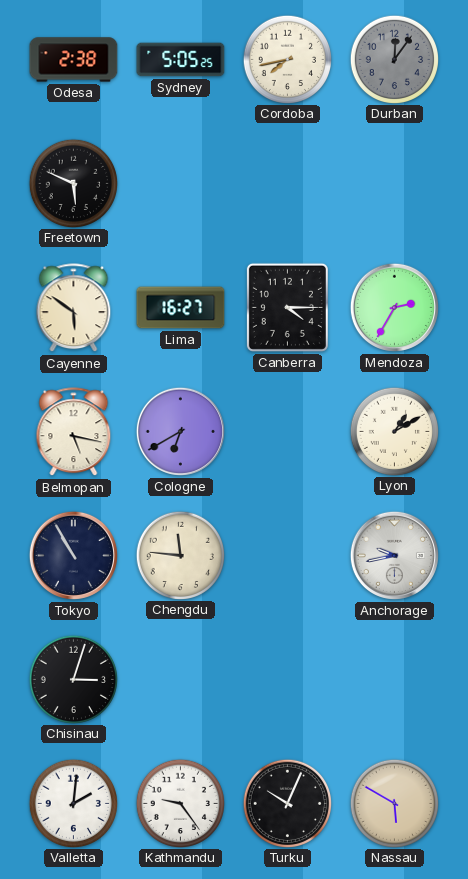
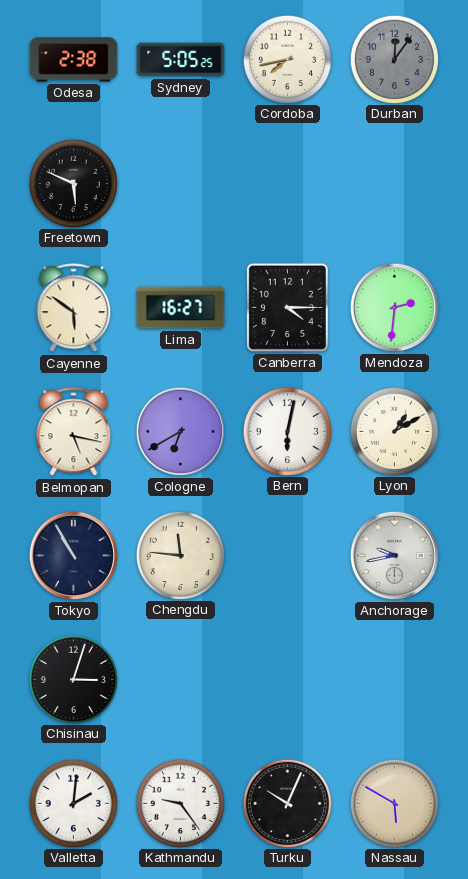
Mendoza: 2:35 -> 2:31 (394, 307)
Bern: none -> 6:02 (287, 431)
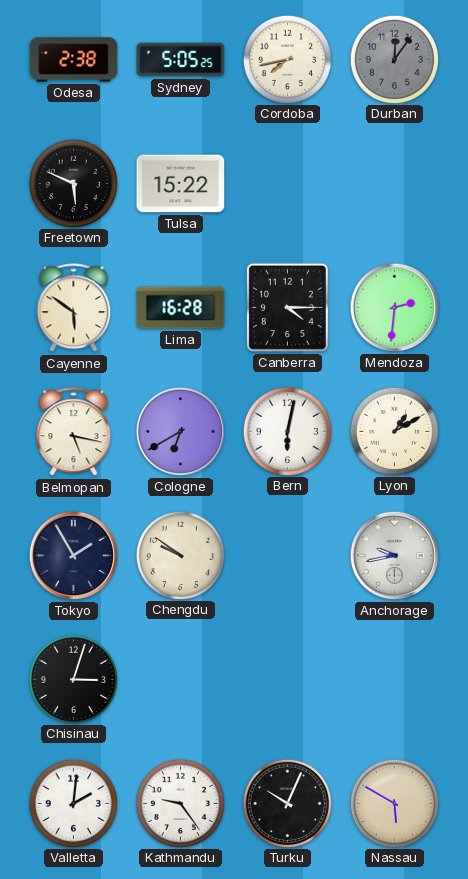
Tulsa: none -> 15:22 (181, 184)
Lima: 16:27 -> 16:28 (181, 308)
Tokyo: 10:55 -> 1:55 (73, 555)
Chengdu: 11:46 -> 9:51 (180, 555)
